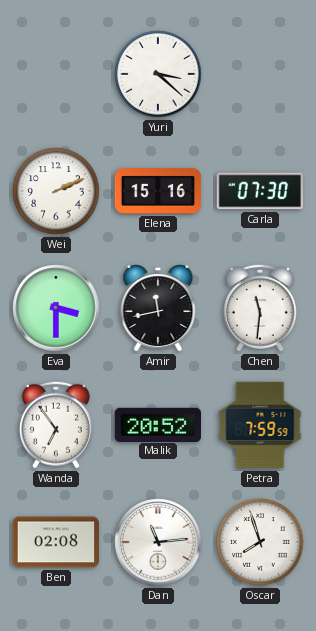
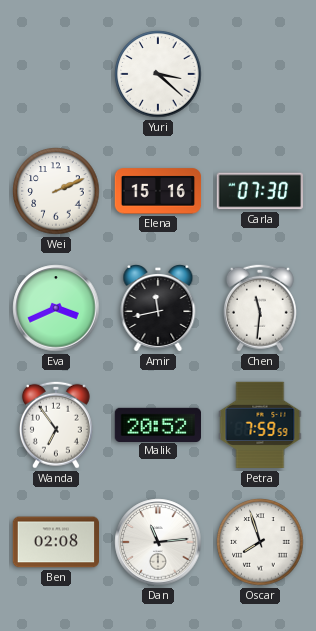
Eva: 3:30 -> 3:41 (56, 308)
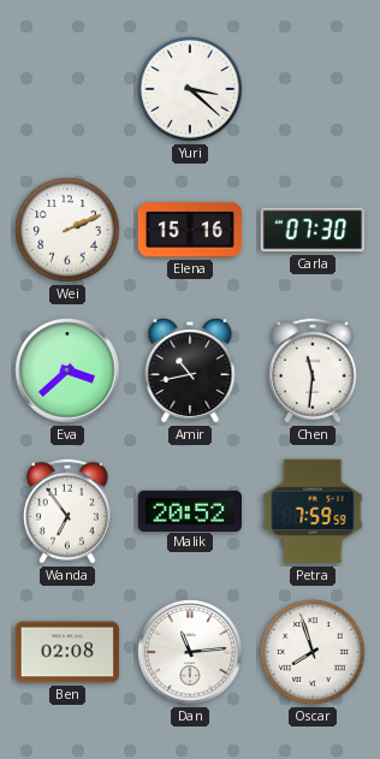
Eva: 3:41 -> 3:38 (67, 370)
Amir: 11:43 -> 10:43 (190, 372)
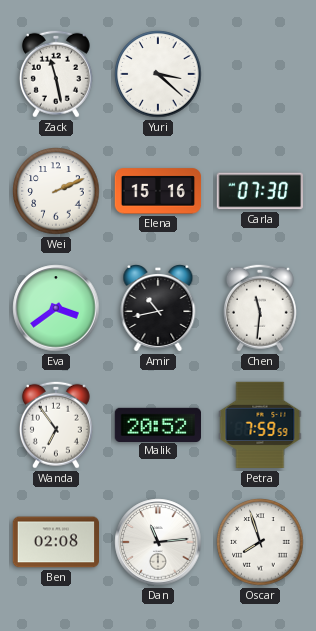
Zack: none -> 11:28 (56, 74)
Eva: 3:38 -> 3:39 (56, 308)
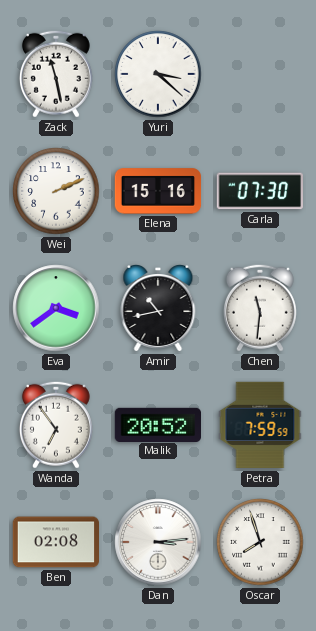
Dan: 11:14 -> 3:14 (158, 542)
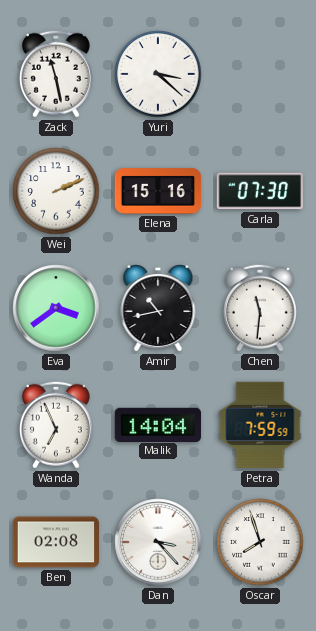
Wanda: 6:54 -> 6:56 (56, 425)
Malik: 20:52 -> 14:04 (158, 424)
Dan: 3:14 -> 3:23 (158, 542)
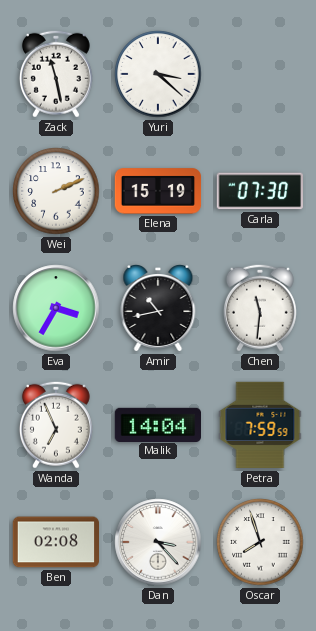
Elena: 15:16 -> 15:19 (158, 191)
Eva: 3:39 -> 3:35 (56, 308)
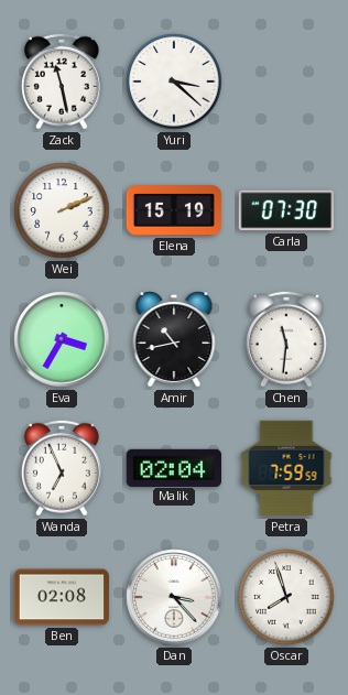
Malik: 14:04 -> 02:04 (174, 467)
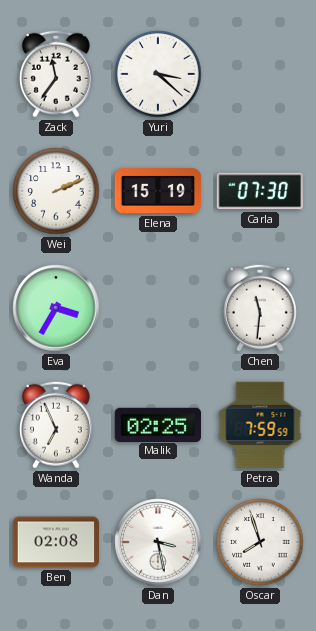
Zack: 11:28 -> 11:36 (56, 74)
Amir: 10:43 -> none (174, 340)
Malik: 02:04 -> 02:25 (158, 424)
Dan: 3:23 -> 3:28 (158, 542)
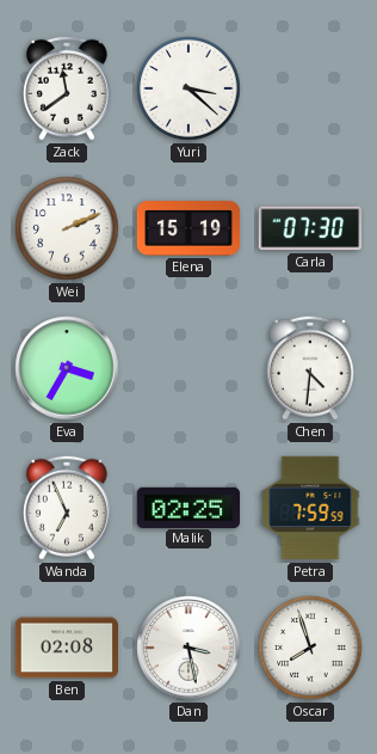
Zack: 11:36 -> 11:39 (67, 88)
Chen: 11:31 -> 4:31 (310, 368)
